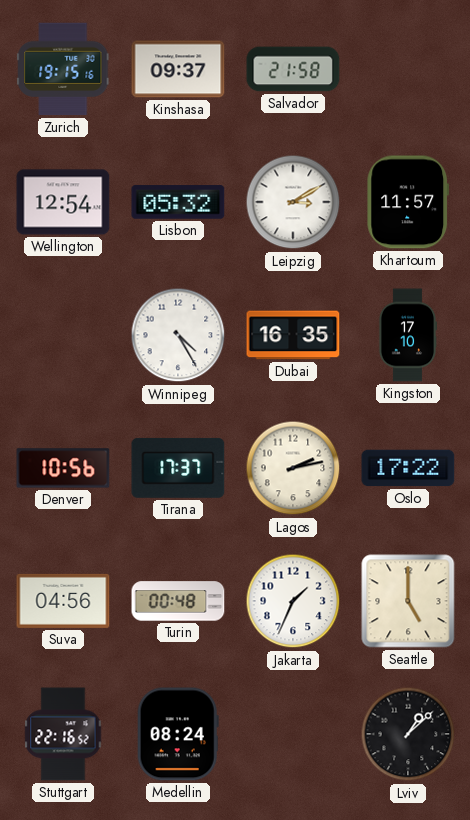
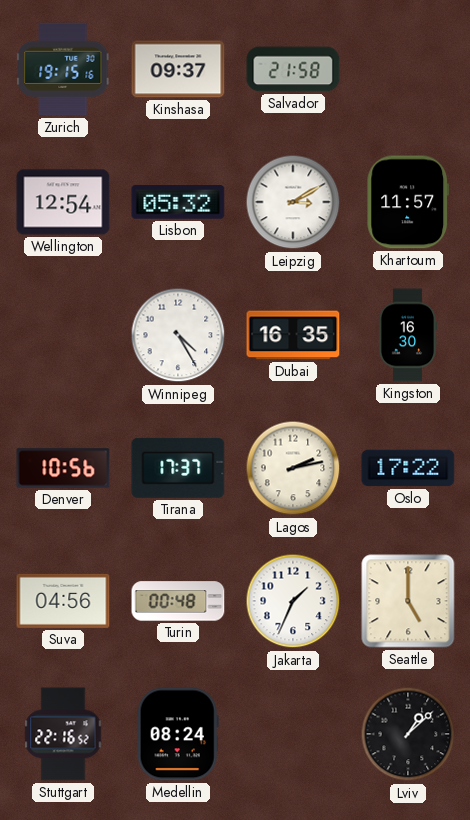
Kingston: 17:10 -> 16:30 (408, 335)
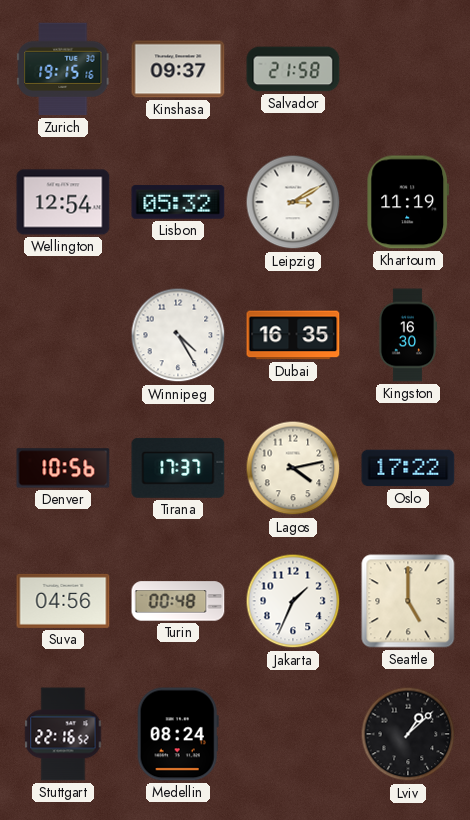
Khartoum: 11:57 -> 11:19 (408, 202)
Lagos: 2:13 -> 4:13 (293, 468)
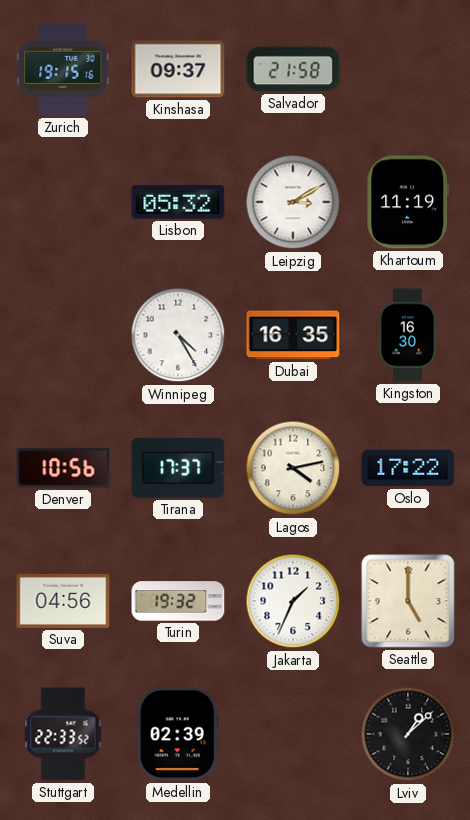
Wellington: 12:54 -> none (63, 202)
Turin: 00:48 -> 19:32 (178, 601)
Stuttgart: 22:16 -> 22:33 (63, 734)
Medellin: 08:24 -> 02:39 (178, 734)
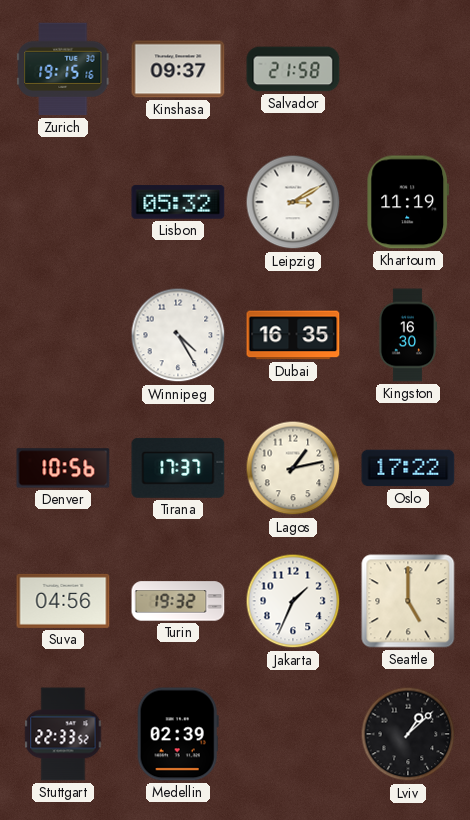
Lagos: 4:13 -> 1:13 (293, 468)
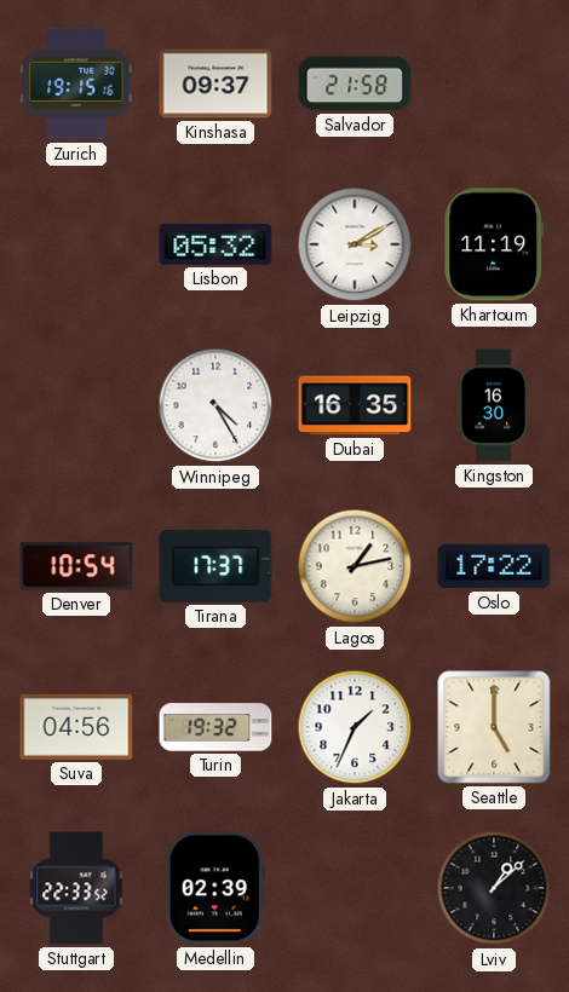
Denver: 10:56 -> 10:54 (76, 566)
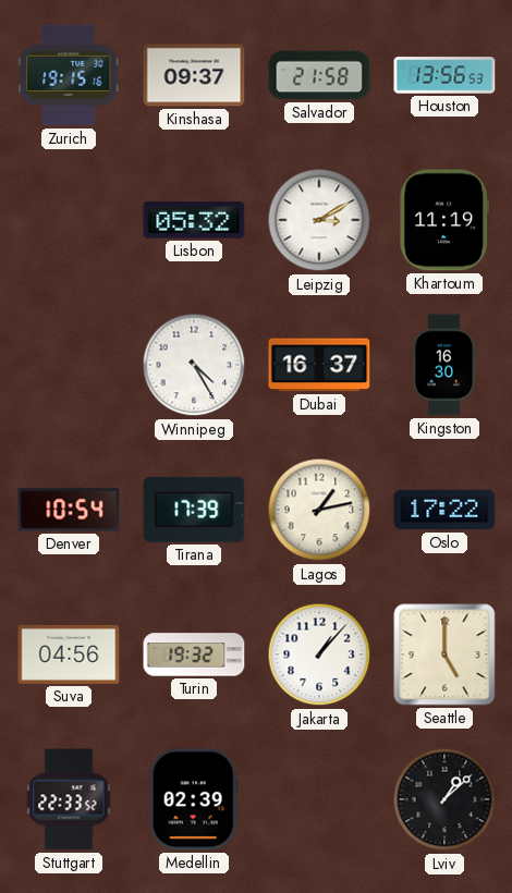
Houston: none -> 13:56 (444, 75)
Dubai: 16:35 -> 16:37 (319, 365)
Tirana: 17:37 -> 17:39 (194, 510)
Jakarta: 1:34 -> 1:07 (319, 655)
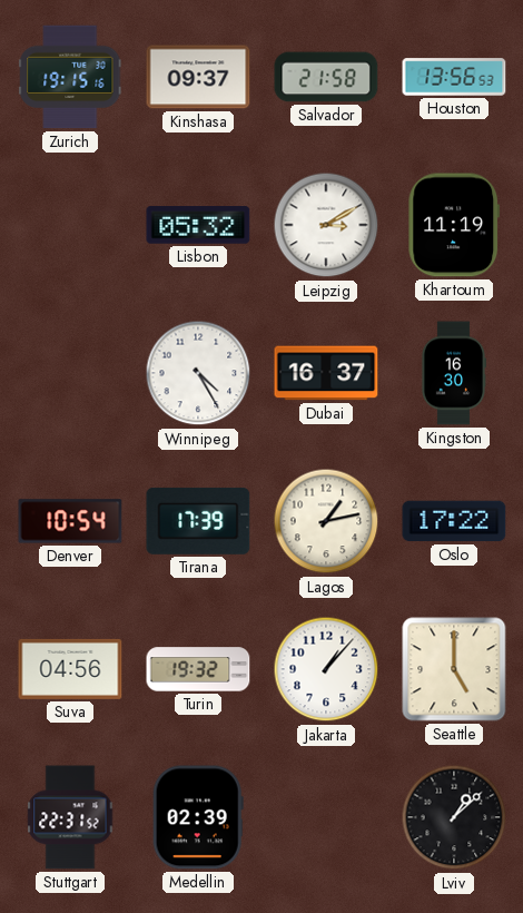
Stuttgart: 22:33 -> 22:31 (70, 817)
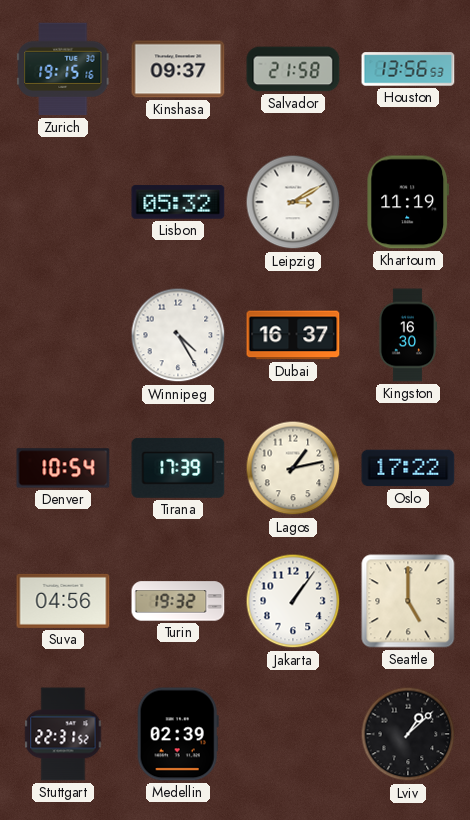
Jakarta: 1:07 -> 1:06 (293, 601)
